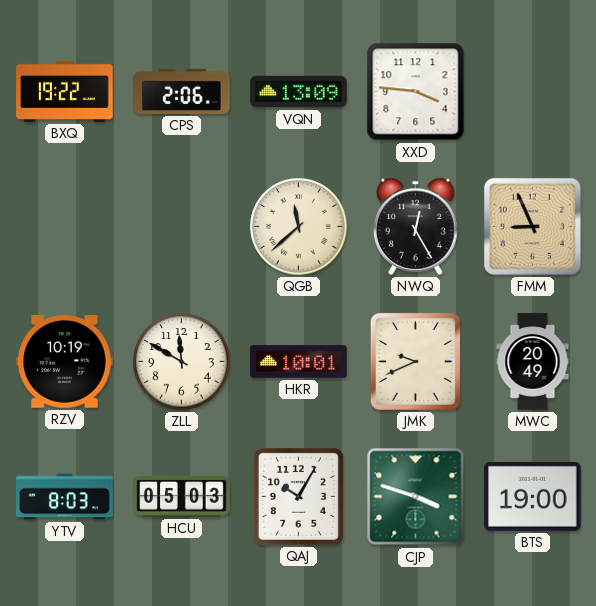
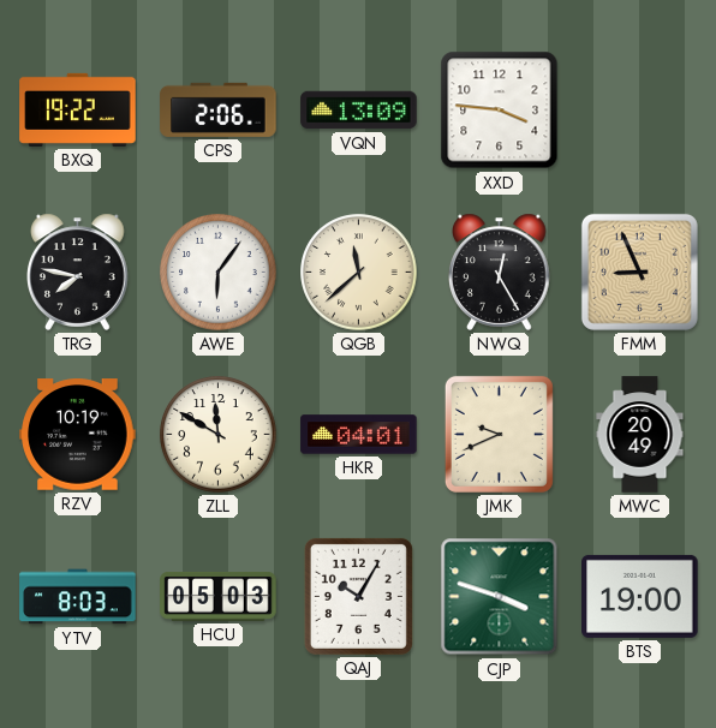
TRG: none -> 7:47 (78, 271)
AWE: none -> 6:06 (219, 273)
HKR: 10:01 -> 04:01 (359, 435)
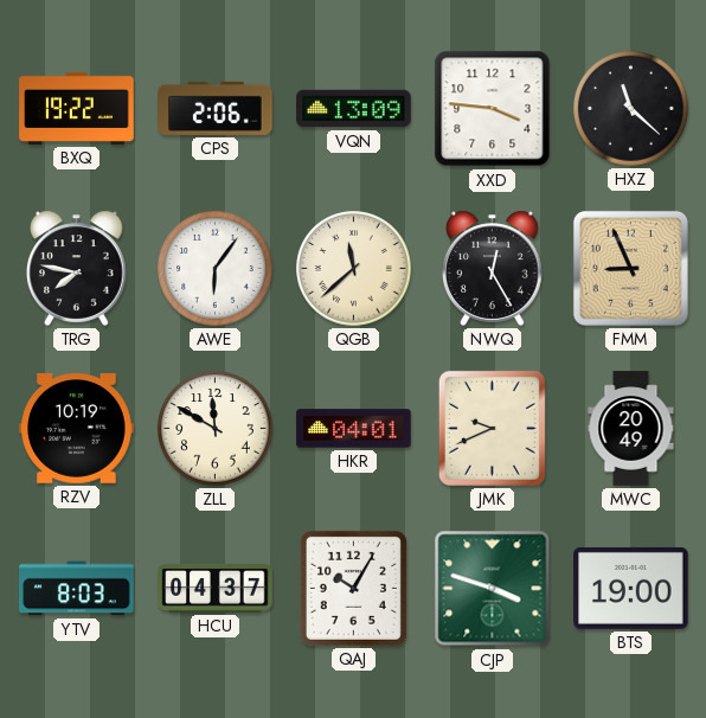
HXZ: none -> 11:22 (631, 109)
HCU: 05:03 -> 04:37 (216, 588)
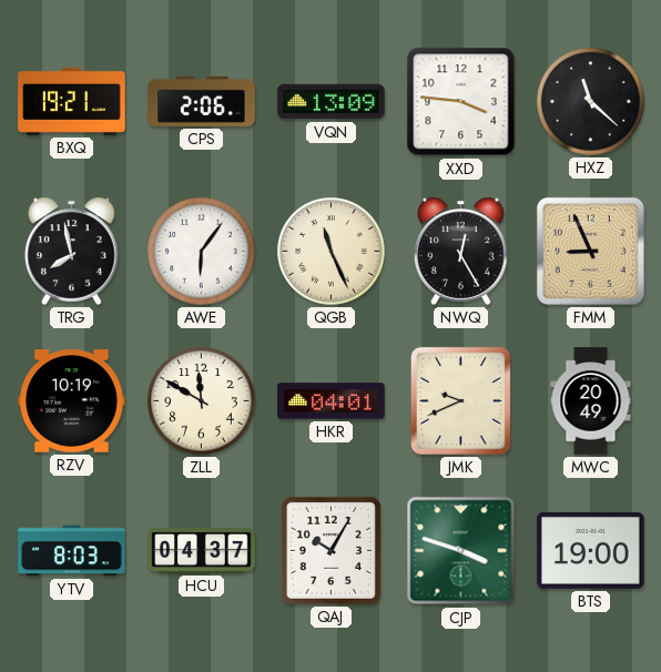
BXQ: 19:22 -> 19:21 (72, 101)
TRG: 7:47 -> 7:58 (72, 251)
QGB: 11:38 -> 11:26 (332, 252)
